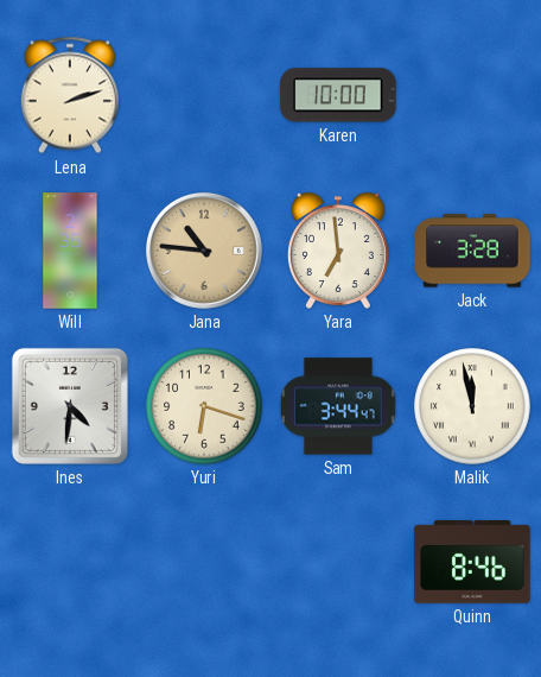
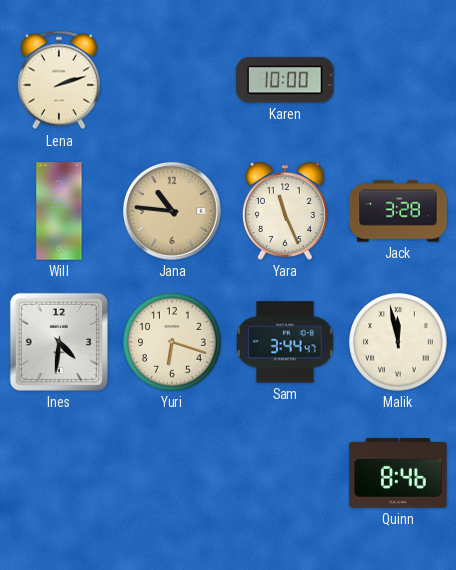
Yara: 6:59 -> 11:26 (285, 211)
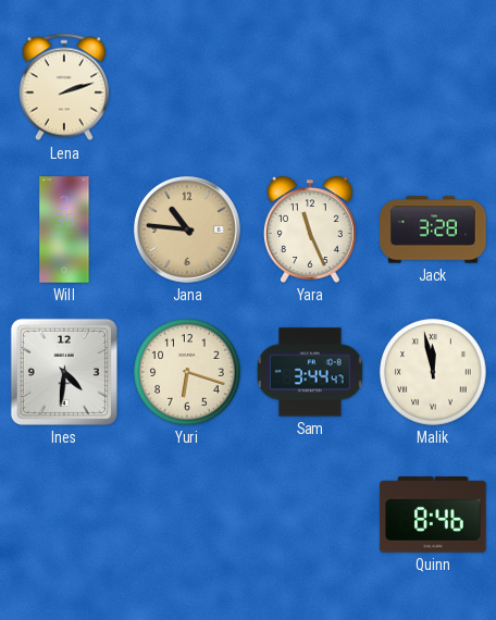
Karen: 10:00 -> none (285, 80)
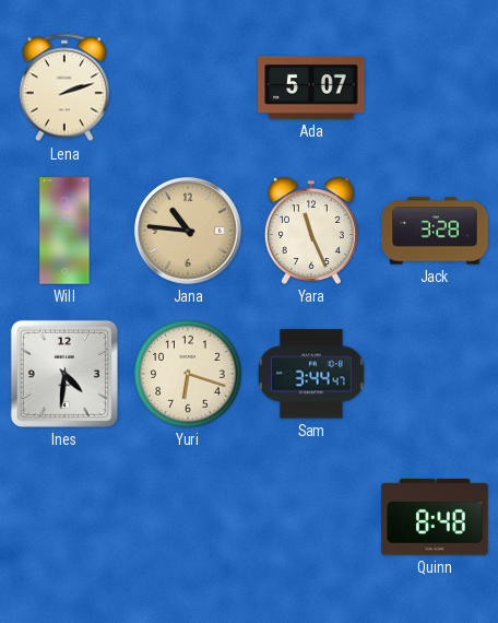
Ada: none -> 5:07 (311, 87)
Malik: 11:58 -> none (433, 372)
Quinn: 8:46 -> 8:48 (435, 517)
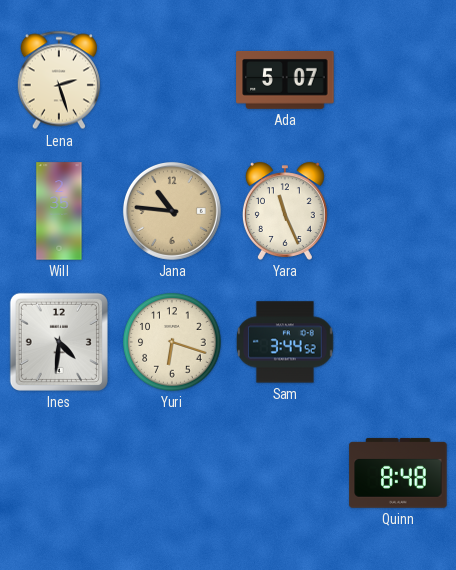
Lena: 2:12 -> 2:27 (59, 80)
Jack: 3:28 -> none (435, 231)
Sam: 3:44:47 -> 3:44:52 (286, 342)
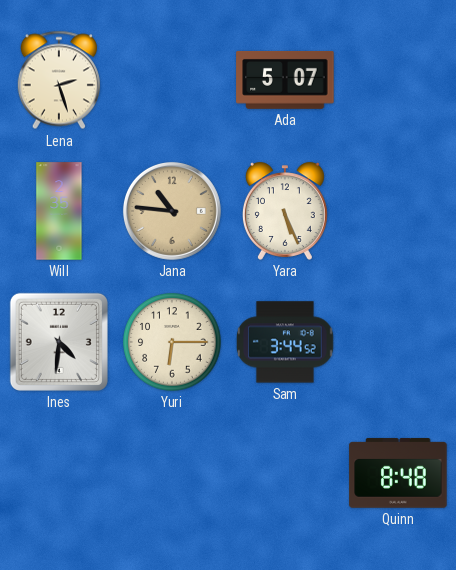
Yara: 11:26 -> 5:26 (285, 211)
Yuri: 6:18 -> 6:15 (172, 342)
